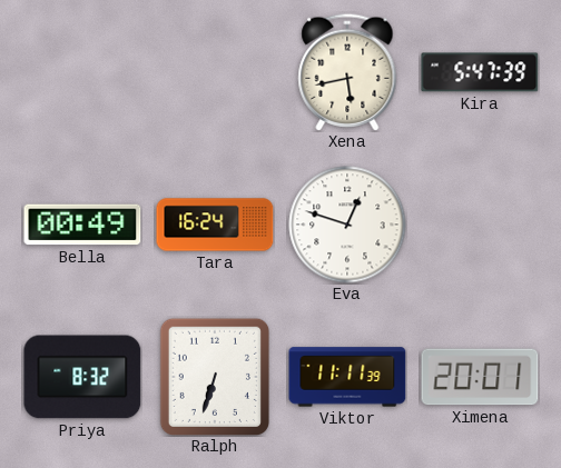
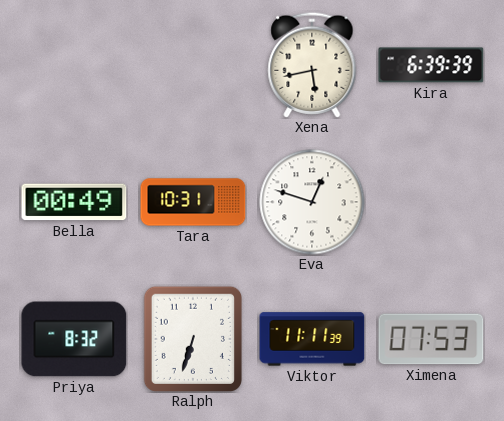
Kira: 5:47 -> 6:39 (431, 65)
Tara: 16:24 -> 10:31 (193, 202)
Ximena: 20:01 -> 07:53 (431, 339)
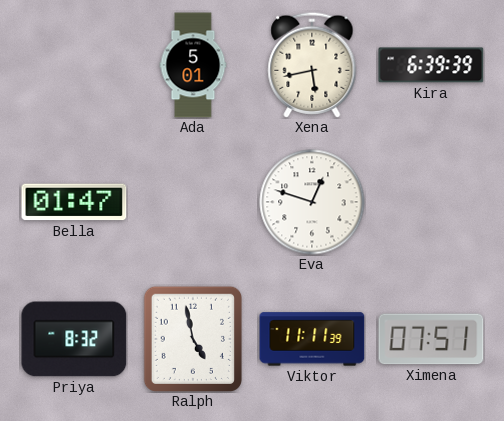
Ada: none -> 5:01 (193, 65)
Bella: 00:49 -> 01:47 (74, 202)
Tara: 10:31 -> none (193, 202)
Ralph: 6:33 -> 4:58 (193, 338)
Ximena: 07:53 -> 07:51 (431, 339)
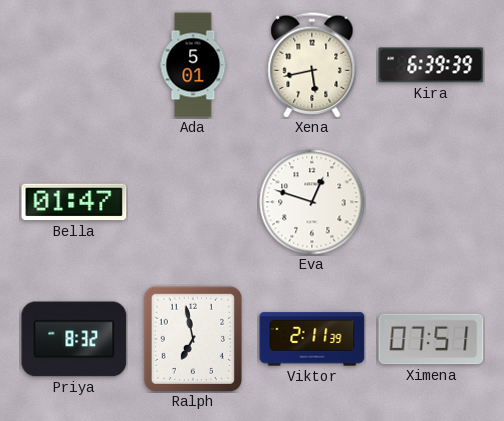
Ralph: 4:58 -> 6:58 (193, 338)
Viktor: 11:11 -> 2:11 (312, 339)
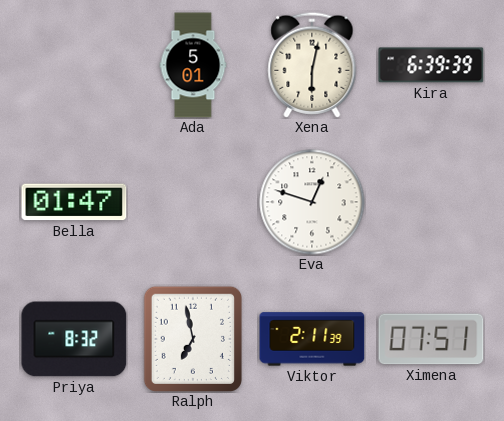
Xena: 5:43 -> 6:02 (312, 65)
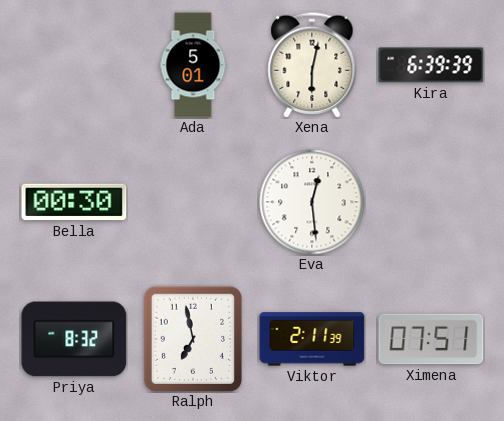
Bella: 01:47 -> 00:30 (74, 202)
Eva: 12:48 -> 12:29 (312, 202)
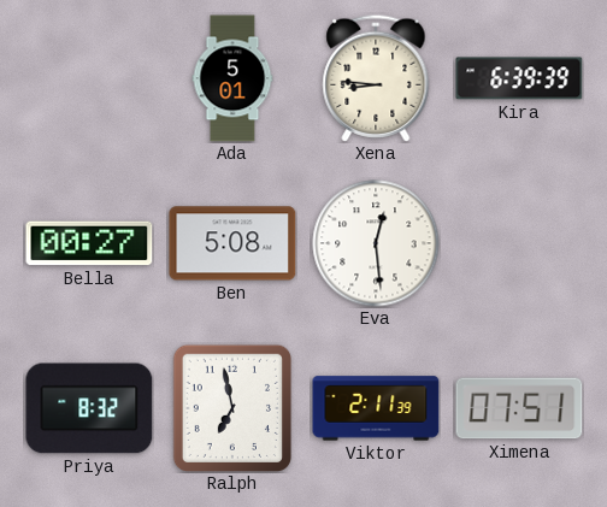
Xena: 6:02 -> 8:46 (376, 78)
Bella: 00:30 -> 00:27 (89, 243)
Ben: none -> 5:08 (232, 243)
